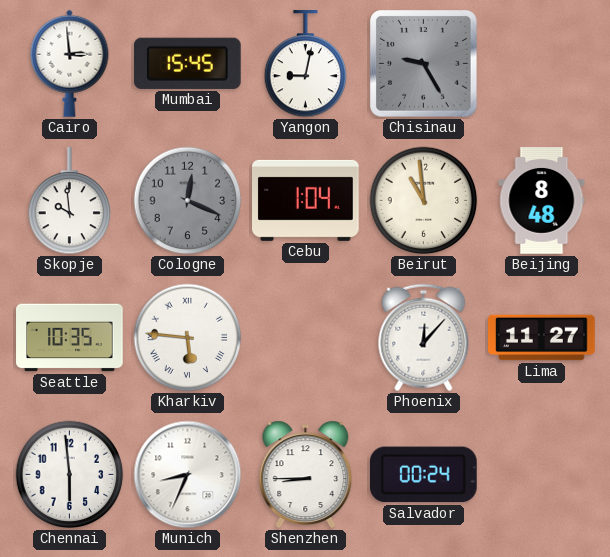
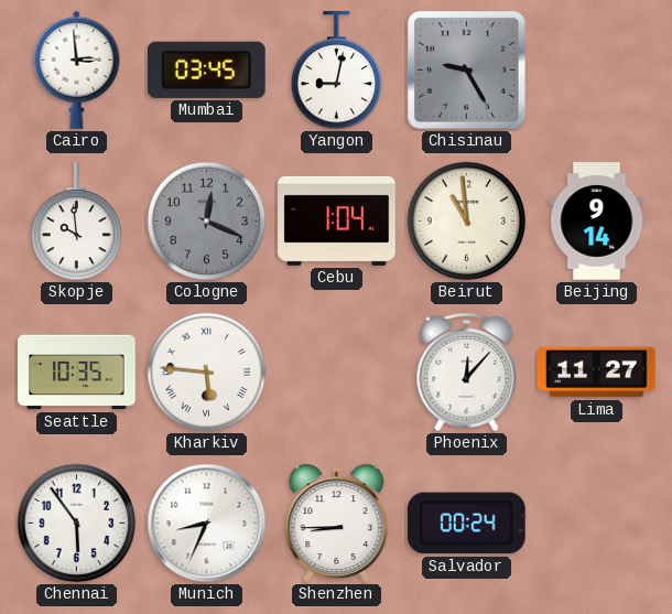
Mumbai: 15:45 -> 03:45 (206, 69)
Beijing: 8:48 -> 9:14 (597, 222)
Chennai: 5:59 -> 5:54 (77, 524)
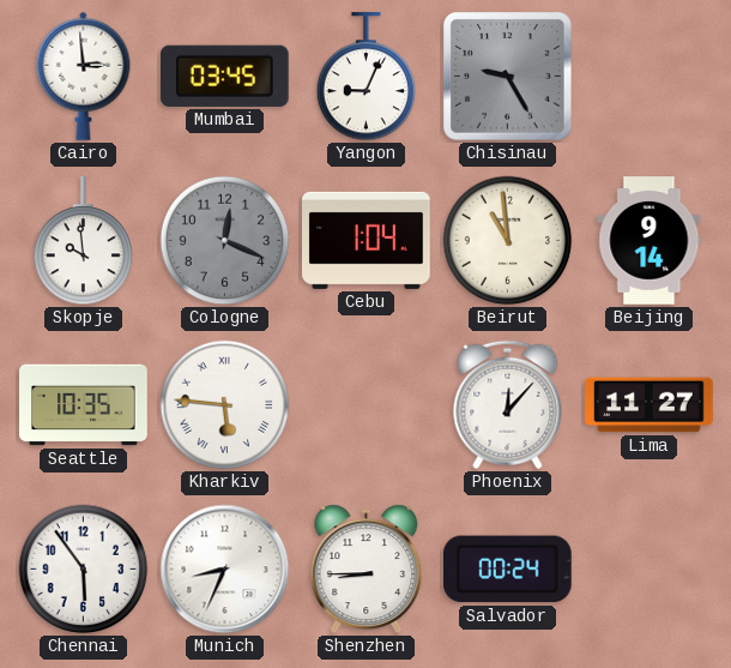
Yangon: 9:02 -> 9:04 (367, 77)
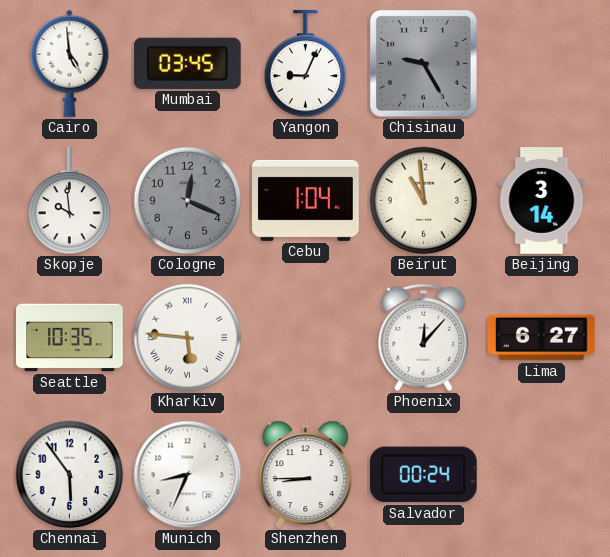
Cairo: 2:59 -> 4:59 (70, 63)
Beijing: 9:14 -> 3:14 (542, 201)
Lima: 11:27 -> 6:27 (542, 338)
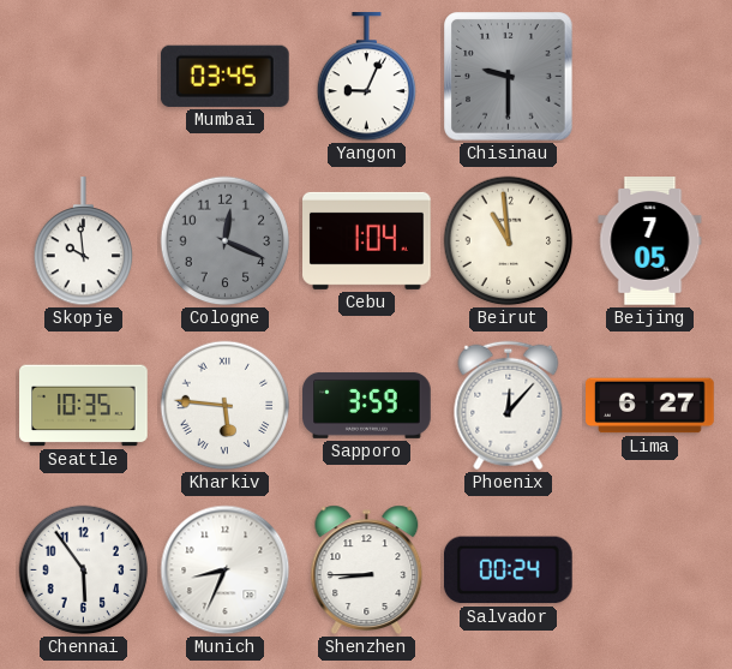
Cairo: 4:59 -> none (70, 63)
Chisinau: 9:25 -> 9:30 (509, 77)
Beijing: 3:14 -> 7:05 (650, 241)
Sapporo: none -> 3:59 (367, 405)
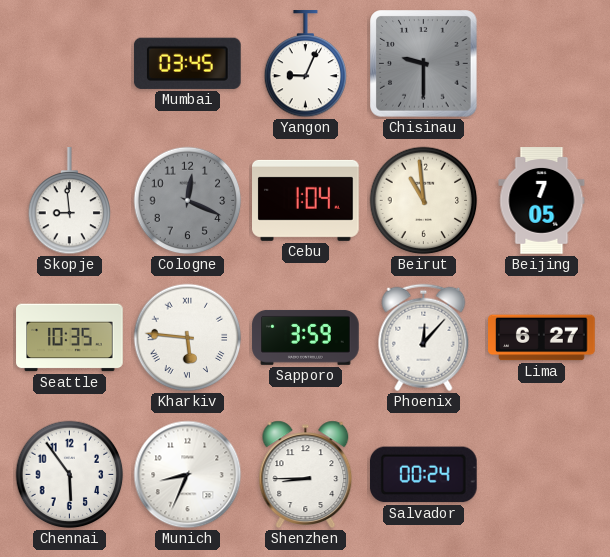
Skopje: 9:59 -> 8:59 (70, 201)
